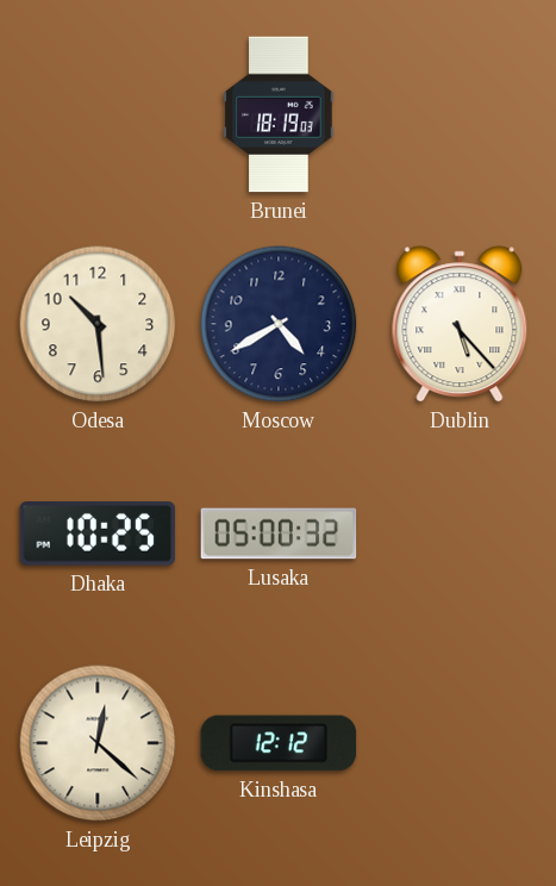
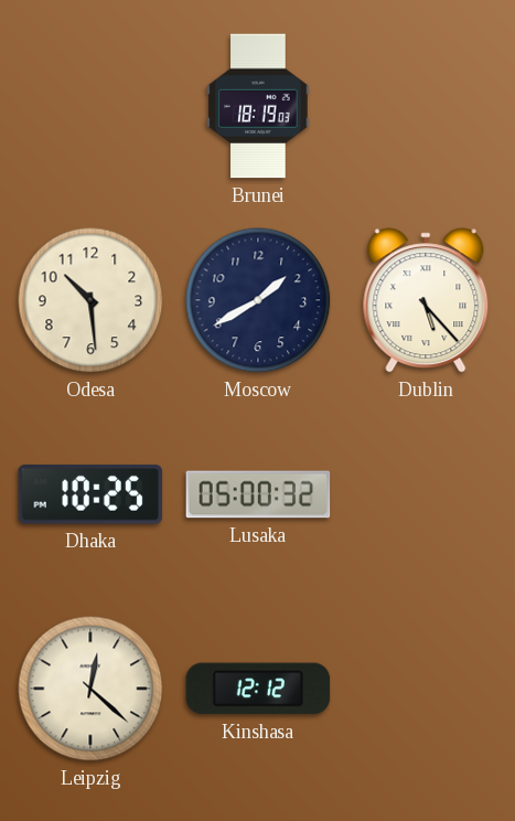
Moscow: 4:40 -> 1:40 (258, 300)
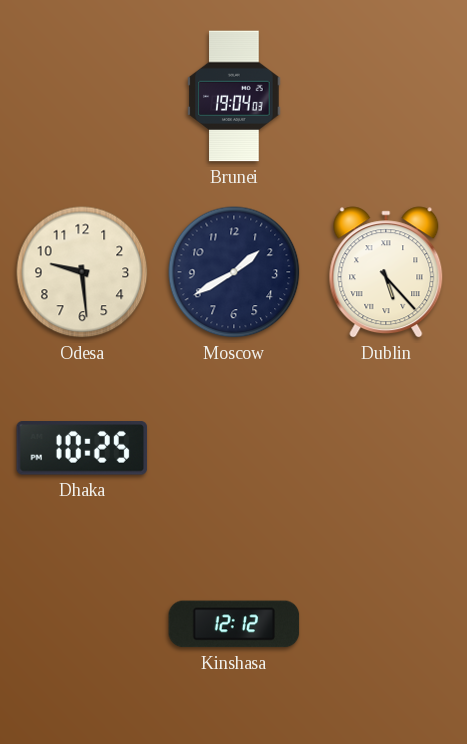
Brunei: 18:19 -> 19:04 (234, 96)
Odesa: 10:29 -> 9:29 (82, 272)
Lusaka: 05:00 -> none (258, 494)
Leipzig: 12:22 -> none (90, 689)
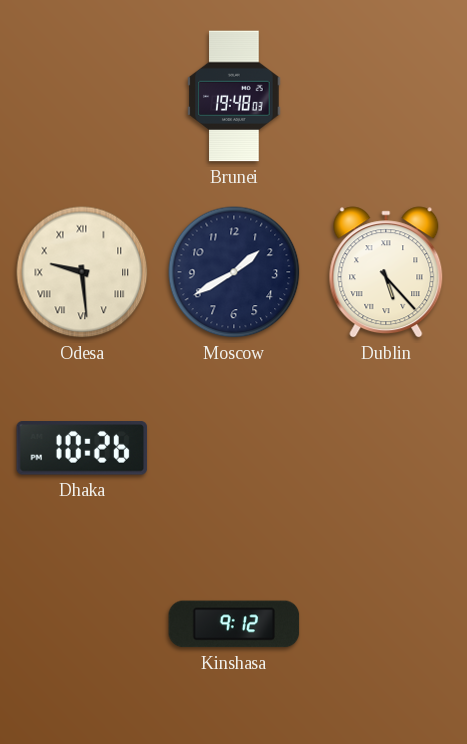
Brunei: 19:04 -> 19:48 (234, 96)
Odesa numerals: Arabic -> Roman (82, 272)
Dhaka: 10:25 -> 10:26 (82, 449)
Kinshasa: 12:12 -> 9:12 (234, 624)
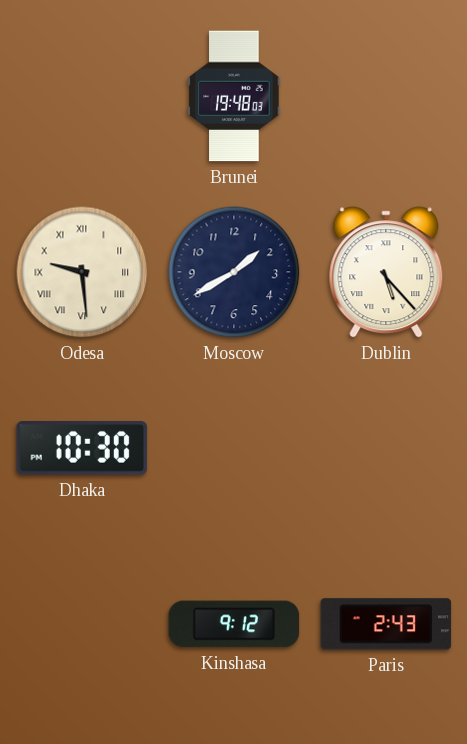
Dhaka: 10:26 -> 10:30 (82, 449)
Paris: none -> 2:43 (386, 624)
